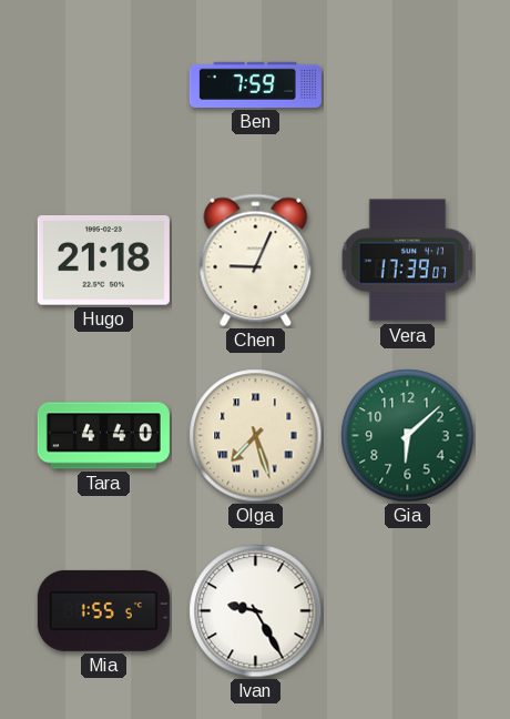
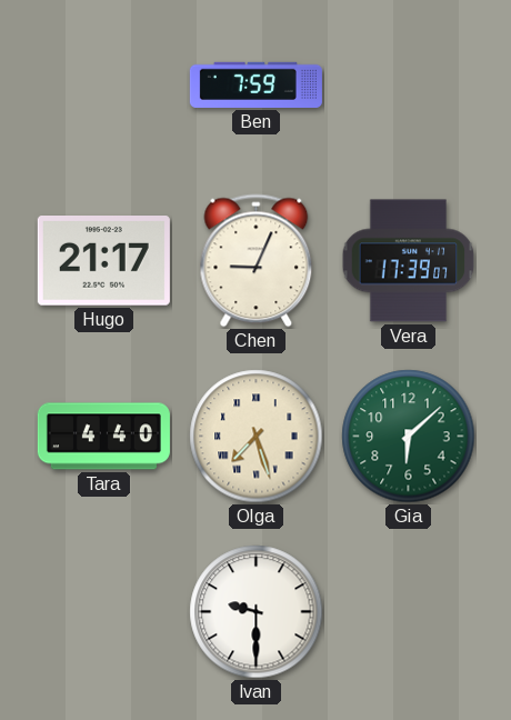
Hugo: 21:18 -> 21:17 (103, 261)
Mia: 1:55 -> none (103, 610)
Ivan: 9:25 -> 9:30 (257, 612)
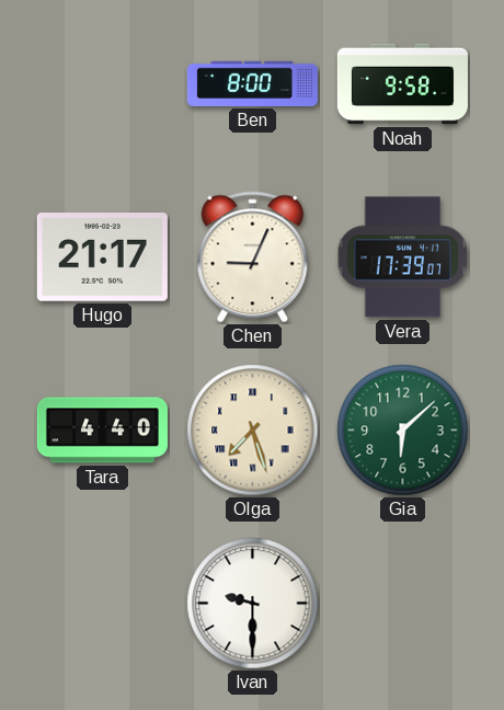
Ben: 7:59 -> 8:00 (252, 83)
Noah: none -> 9:58 (402, 84)
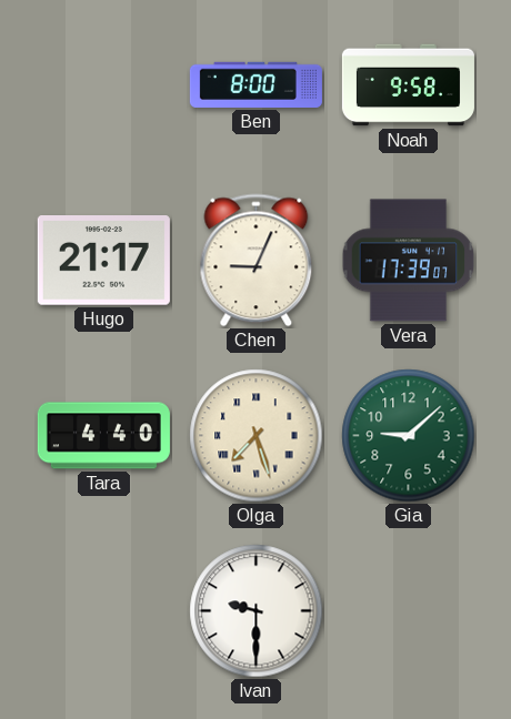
Gia: 6:08 -> 9:08 (409, 436)
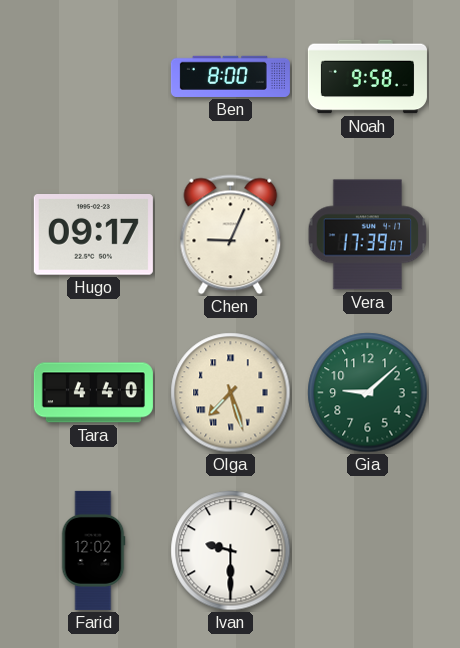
Hugo: 21:17 -> 09:17 (93, 235)
Farid: none -> 12:02 (93, 550)
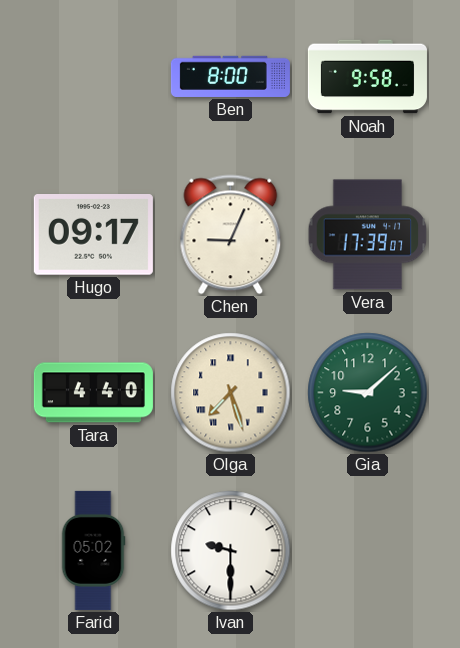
Farid: 12:02 -> 05:02 (93, 550)
